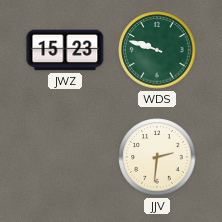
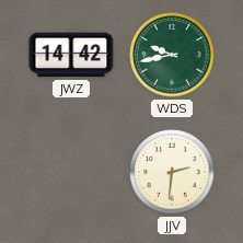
JWZ: 15:23 -> 14:42 (71, 55)
WDS: 9:48 -> 9:43 (172, 55)
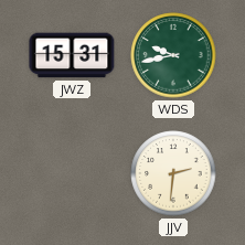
JWZ: 14:42 -> 15:31 (72, 55)
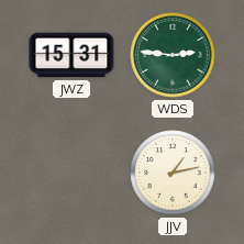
WDS: 9:43 -> 2:46 (173, 55)
JJV: 2:31 -> 1:13 (173, 173)
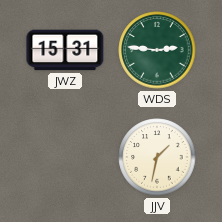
JJV: 1:13 -> 1:32 (157, 157)
